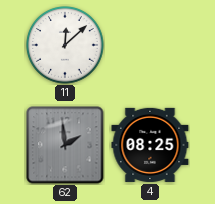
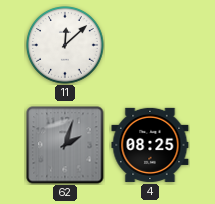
62: 1:59 -> 2:03 (65, 145)
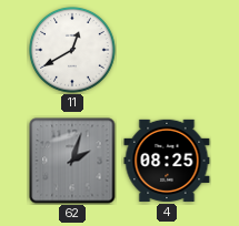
11: 12:08 -> 12:40 (73, 51)
